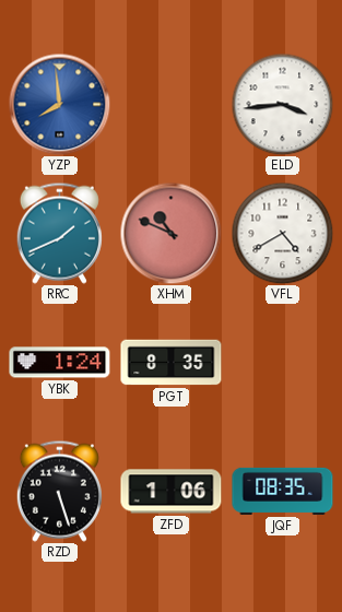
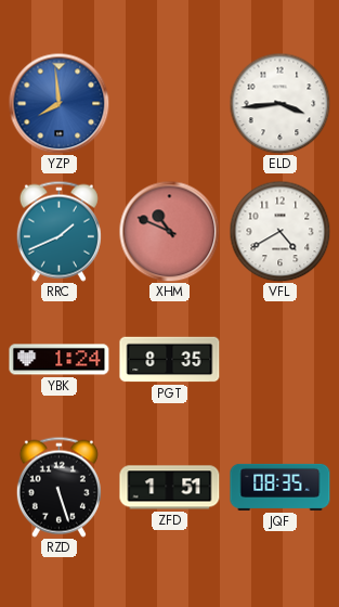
ZFD: 1:06 -> 1:51 (170, 488)
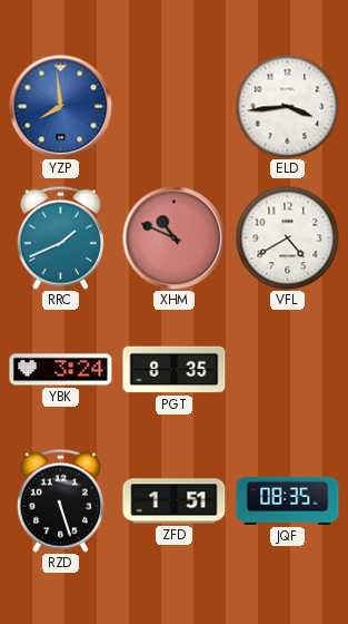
YBK: 1:24 -> 3:24 (61, 370)
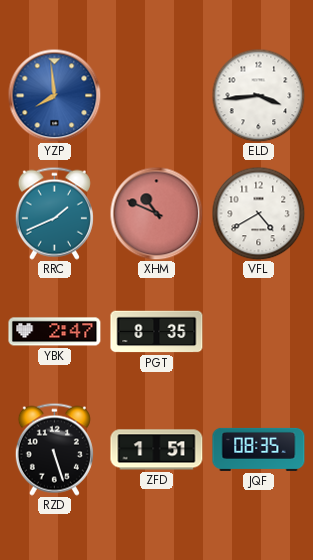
YBK: 3:24 -> 2:47 (55, 332)
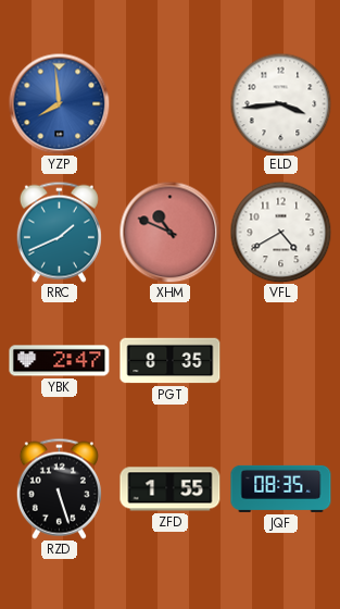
ZFD: 1:51 -> 1:55 (171, 489)
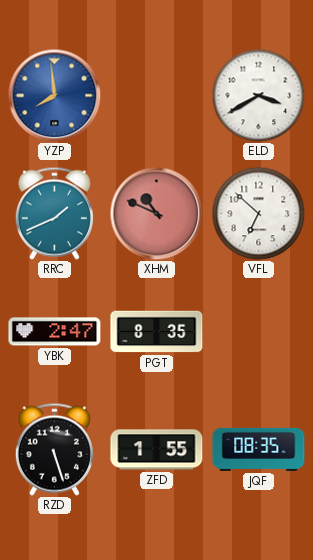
ELD: 3:44 -> 3:40 (258, 95)
VFL: 4:40 -> 6:52 (258, 213)
